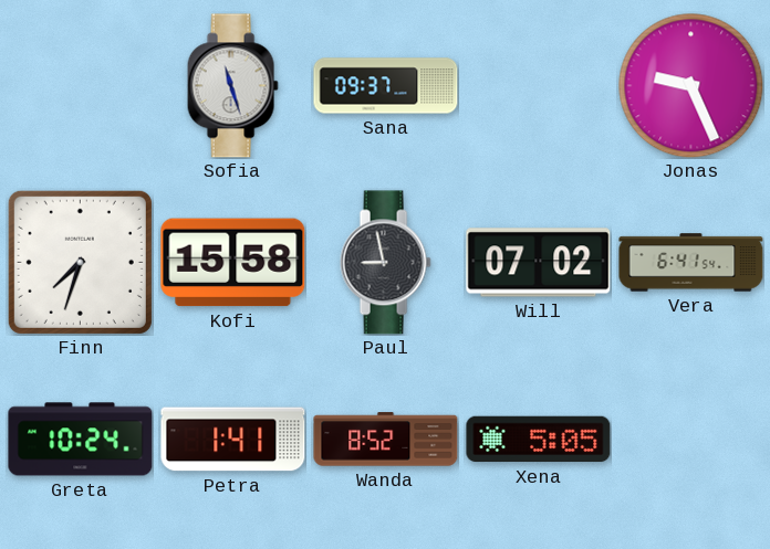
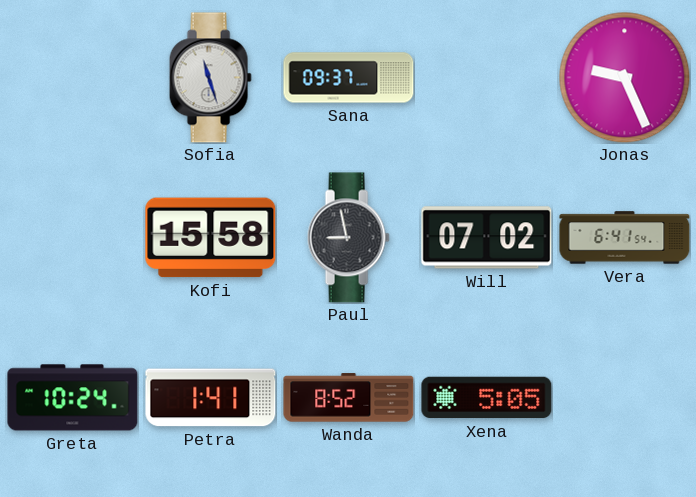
Finn: 7:33 -> none (80, 262)
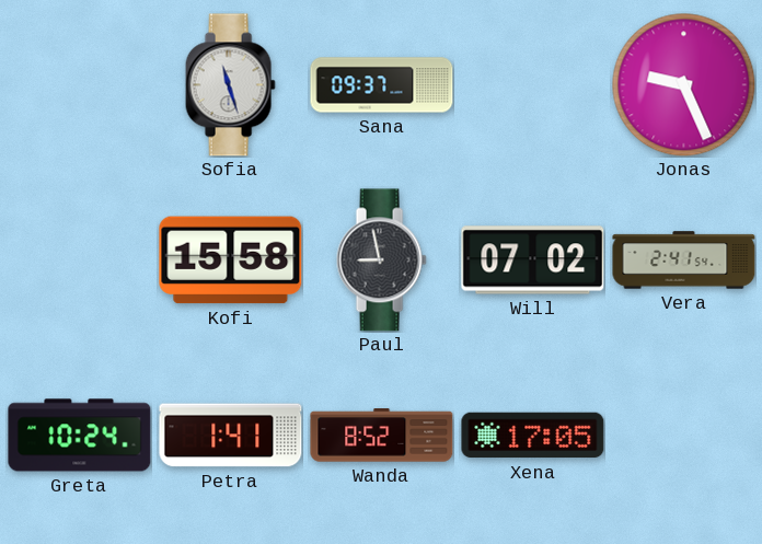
Vera: 6:41 -> 2:41 (684, 261)
Xena: 5:05 -> 17:05 (533, 436)
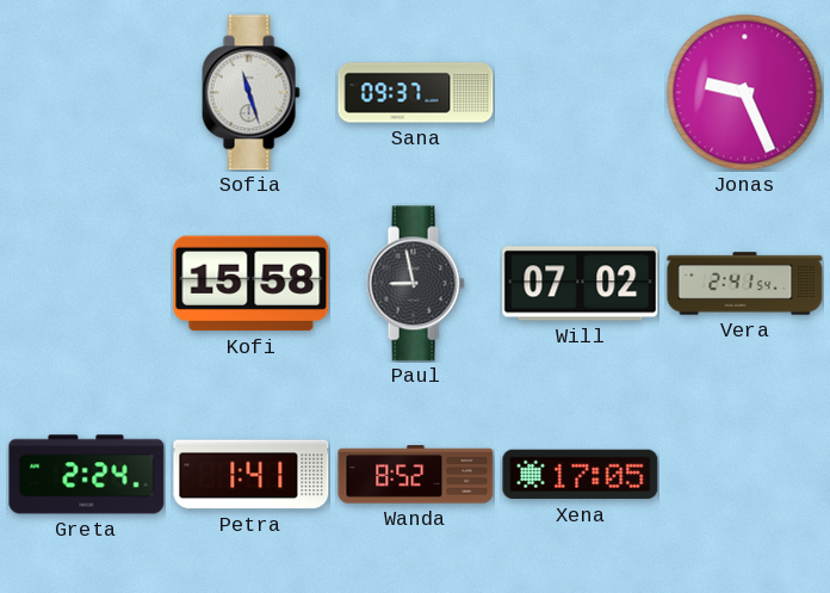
Greta: 10:24 -> 2:24 (87, 475)
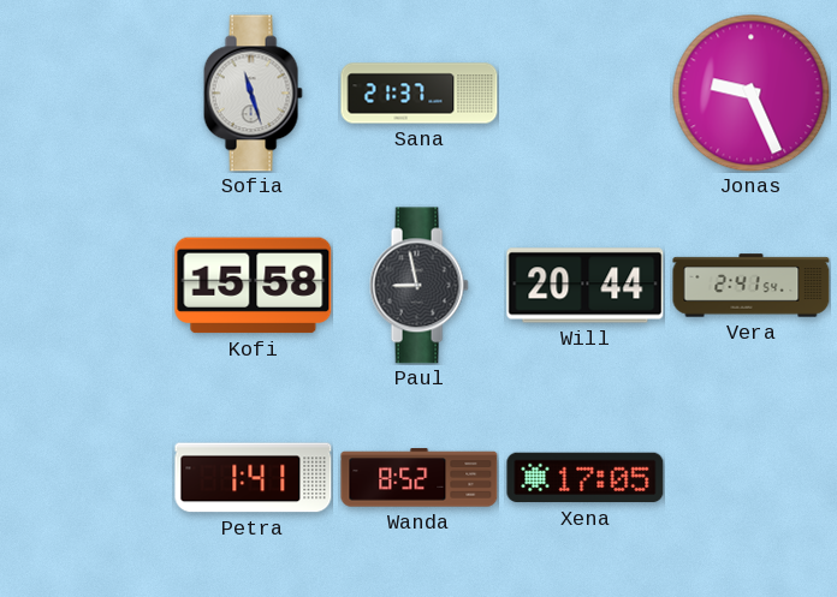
Sana: 09:37 -> 21:37 (420, 94)
Will: 07:02 -> 20:44 (586, 286)
Greta: 2:24 -> none (87, 475)
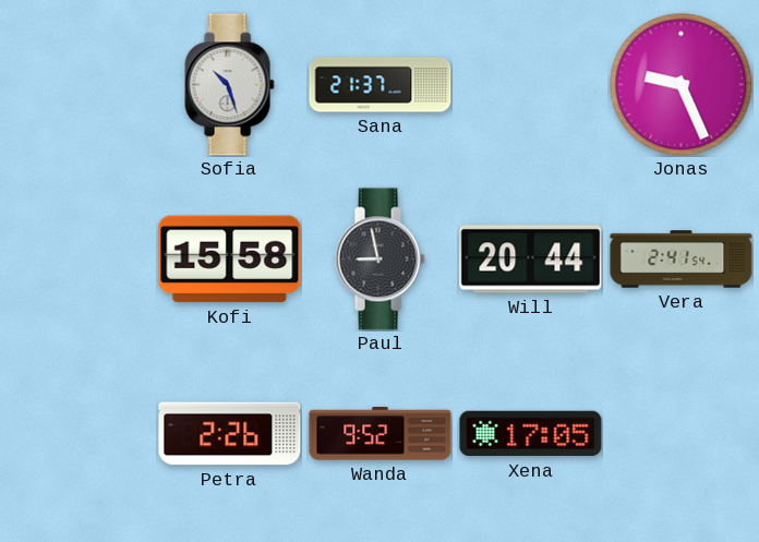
Sofia: 11:27 -> 10:27 (229, 85)
Petra: 1:41 -> 2:26 (230, 434)
Wanda: 8:52 -> 9:52 (381, 434)
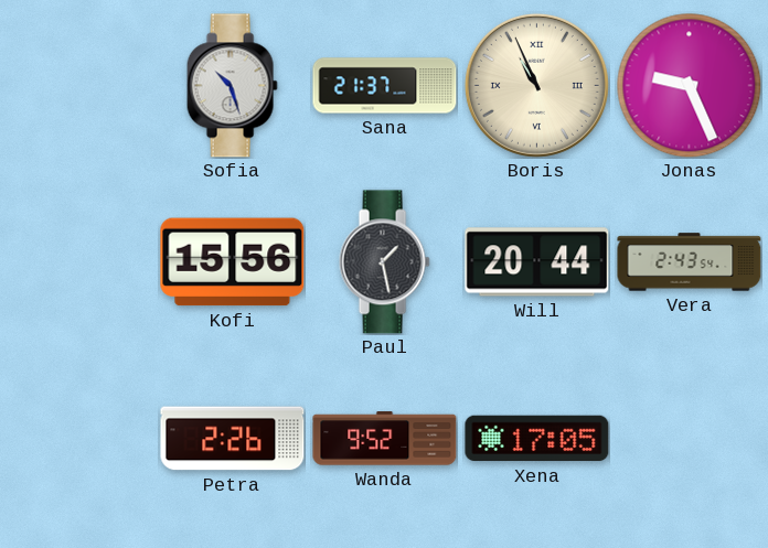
Boris: none -> 10:56 (536, 85)
Kofi: 15:58 -> 15:56 (233, 262)
Paul: 8:58 -> 1:28 (384, 262)
Vera: 2:41 -> 2:43 (690, 262)
